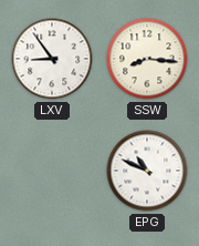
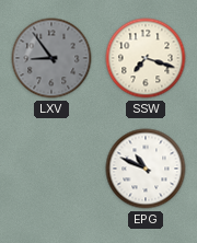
LXV dial: white -> grey (51, 58)
SSW: 8:16 -> 7:18 (146, 58)
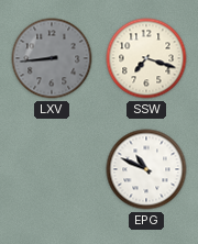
LXV: 8:54 -> 8:44 (52, 58)
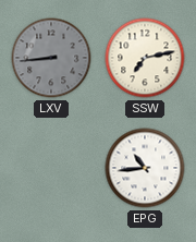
SSW: 7:18 -> 7:13 (145, 58)
EPG: 10:49 -> 10:44 (145, 168)
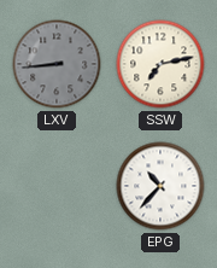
EPG: 10:44 -> 10:37 (160, 186)
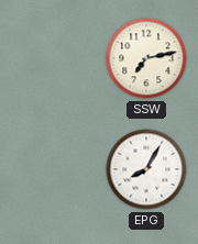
LXV: 8:44 -> none (57, 64)
EPG: 10:37 -> 8:05 (146, 169)
